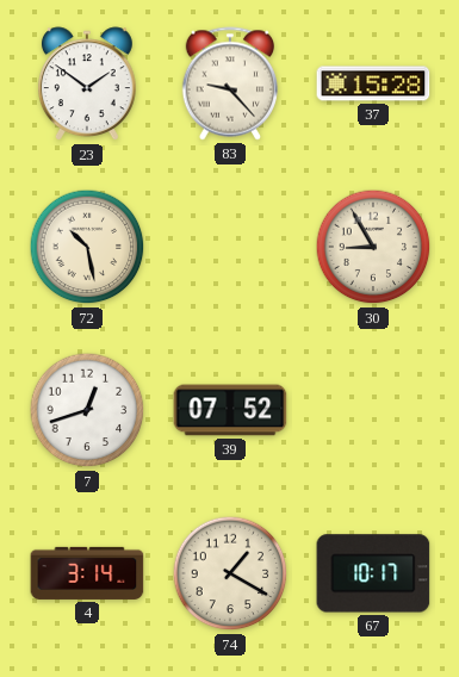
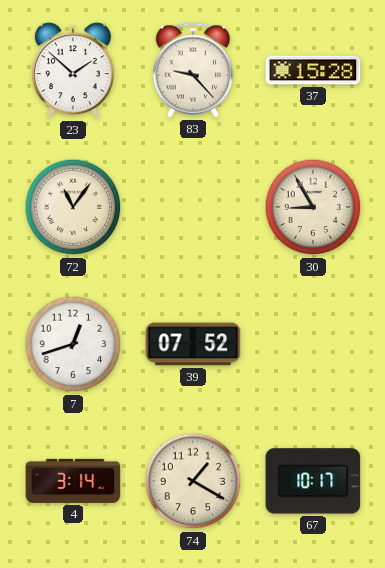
23: 1:51 -> 1:52 (73, 71)
72: 10:28 -> 11:06 (73, 207)
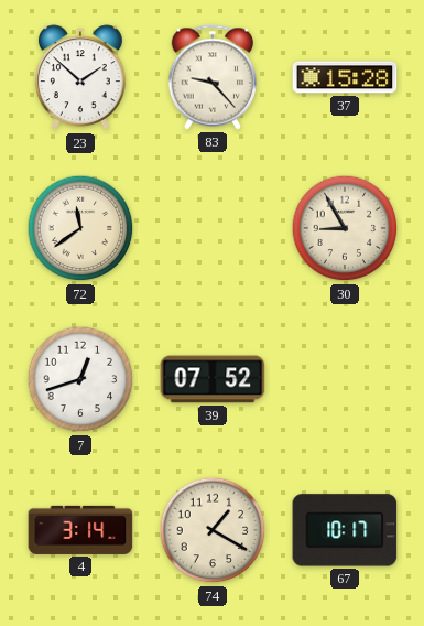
72: 11:06 -> 11:39 (80, 228)
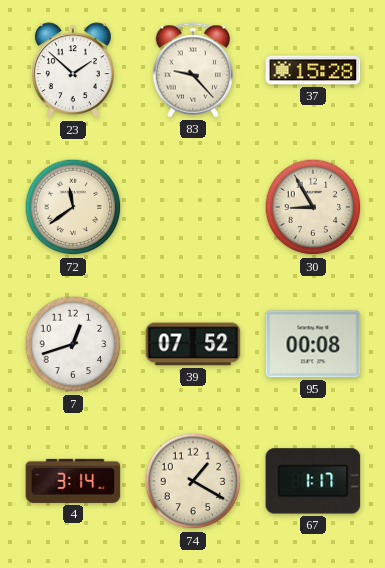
95: none -> 00:08 (313, 344)
67: 10:17 -> 1:17 (313, 481)
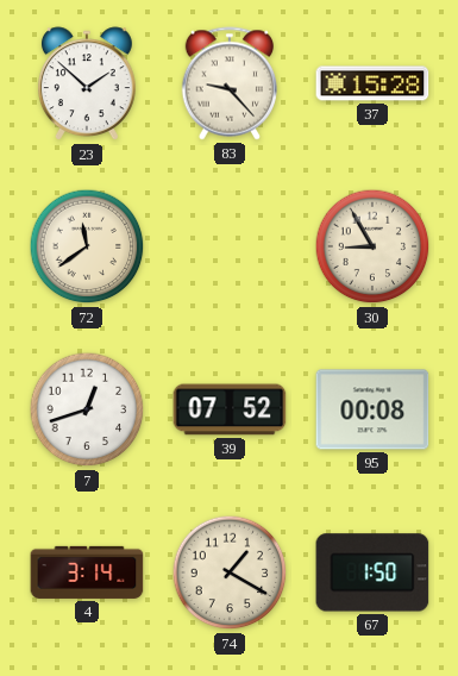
67: 1:17 -> 1:50 (372, 572)
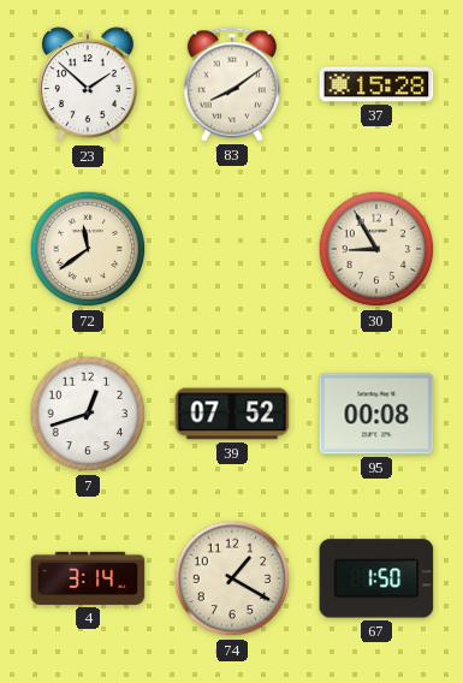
83: 9:23 -> 8:09 (231, 84)
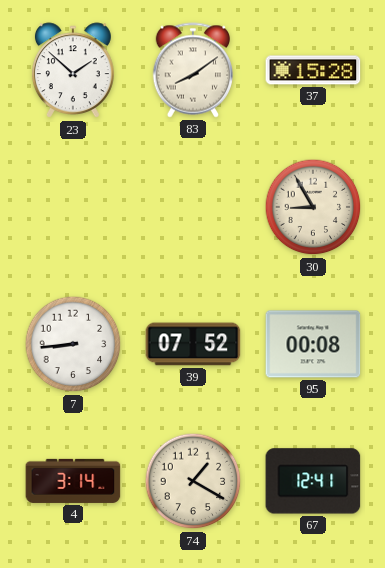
72: 11:39 -> none (88, 249)
7: 12:42 -> 8:44 (73, 344)
67: 1:50 -> 12:41 (313, 481)
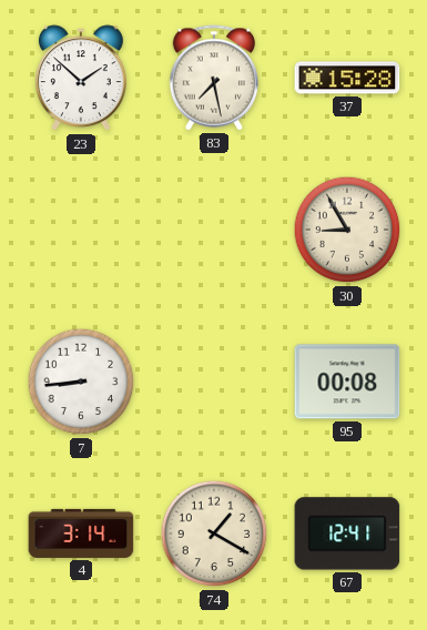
83: 8:09 -> 7:28 (213, 78)
39: 07:52 -> none (193, 344)
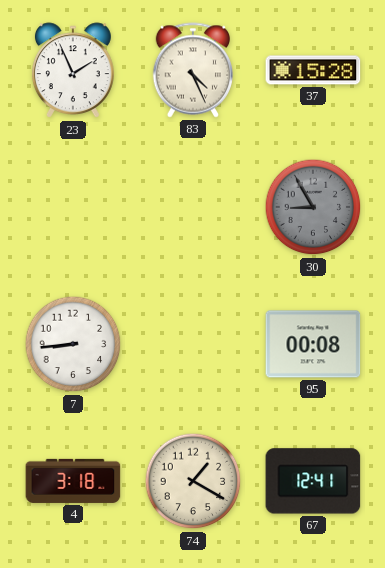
23: 1:52 -> 1:56 (73, 71)
83: 7:28 -> 4:26 (192, 70)
30 dial: cream -> grey (313, 207)
4: 3:14 -> 3:18 (73, 481)
